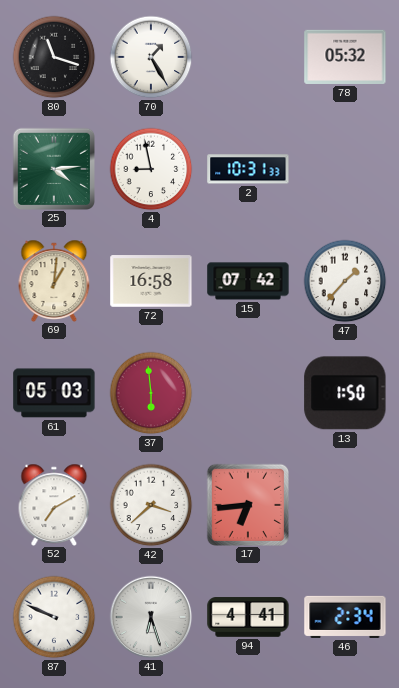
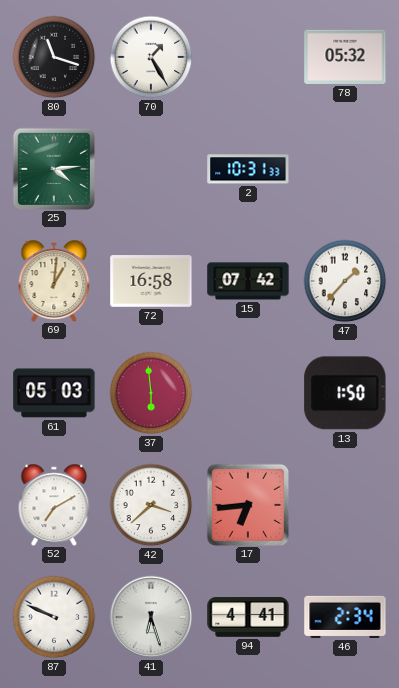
4: 8:58 -> none (151, 169)
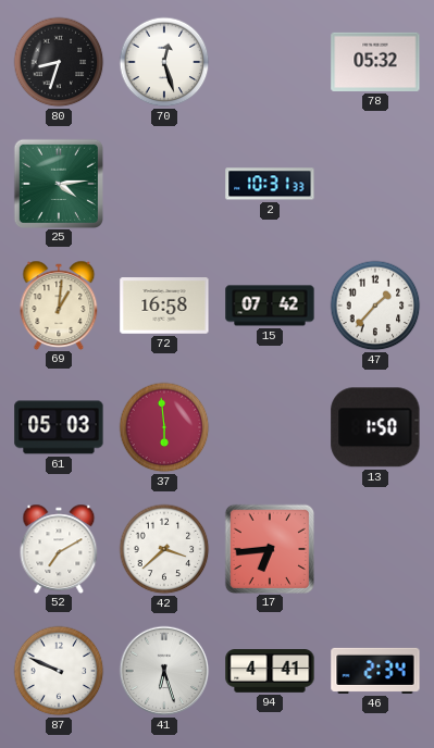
80: 11:18 -> 8:33 (59, 62)
70: 1:25 -> 12:27 (164, 62)
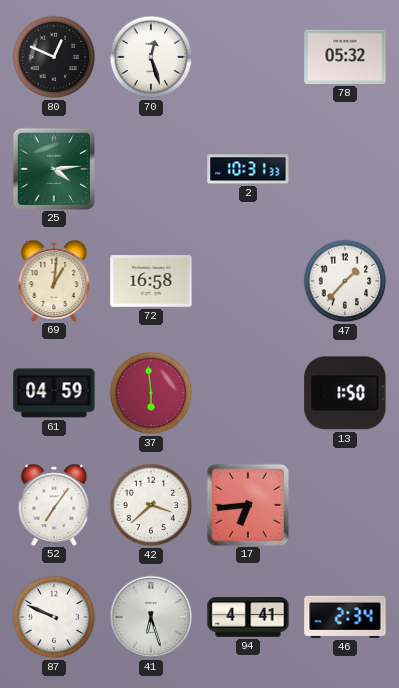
80: 8:33 -> 12:49 (54, 57)
15: 07:42 -> none (270, 306)
61: 05:03 -> 04:59 (54, 393)
52: 7:10 -> 7:06 (54, 504)
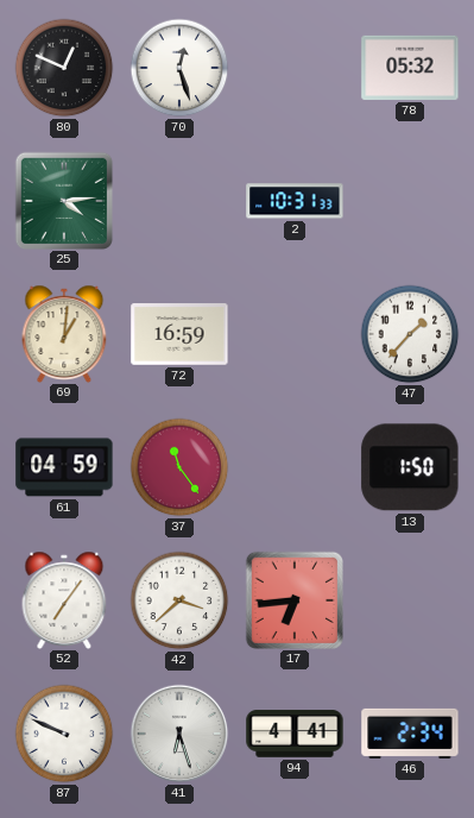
72: 16:58 -> 16:59 (179, 334)
37: 5:59 -> 11:24 (179, 467)
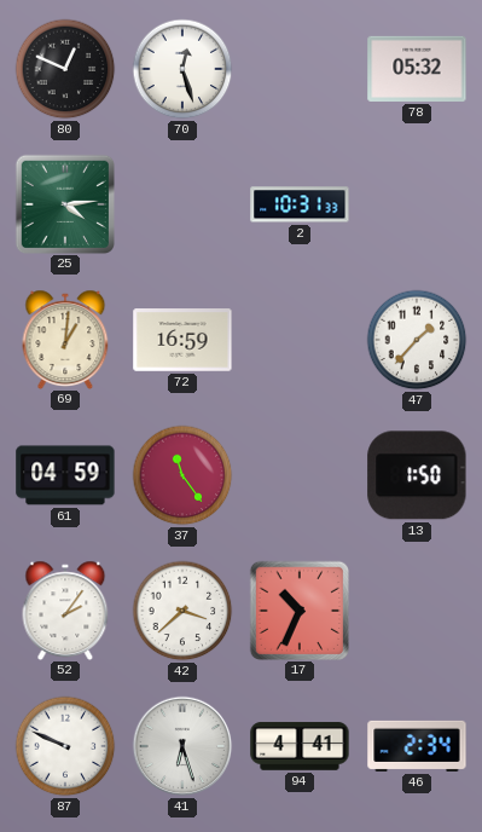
52: 7:06 -> 2:06 (65, 609)
17: 6:44 -> 10:34 (298, 609)
